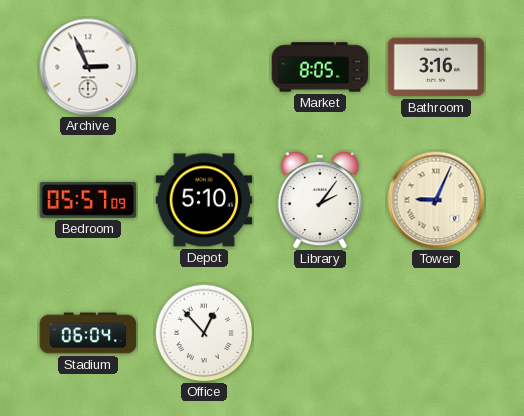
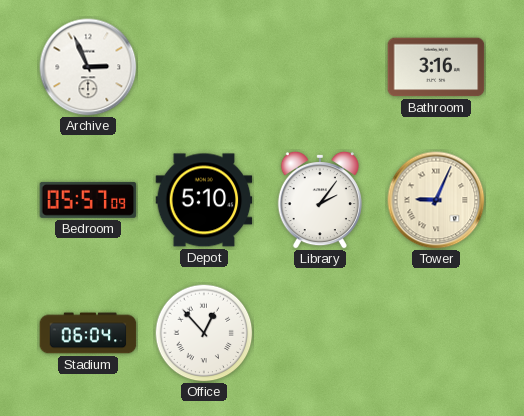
Market: 8:05 -> none (320, 67)
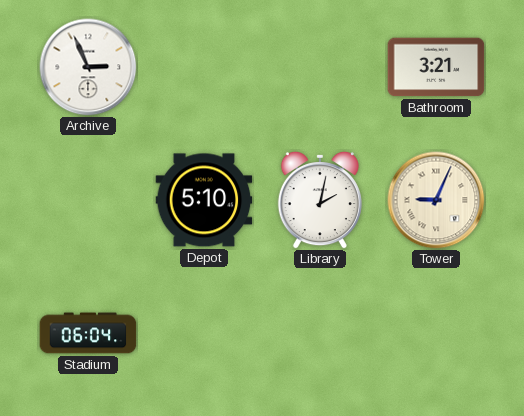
Bathroom: 3:16 -> 3:21 (436, 67)
Bedroom: 05:57 -> none (88, 200)
Library: 2:06 -> 2:02 (320, 200)
Office: 12:53 -> none (204, 333)
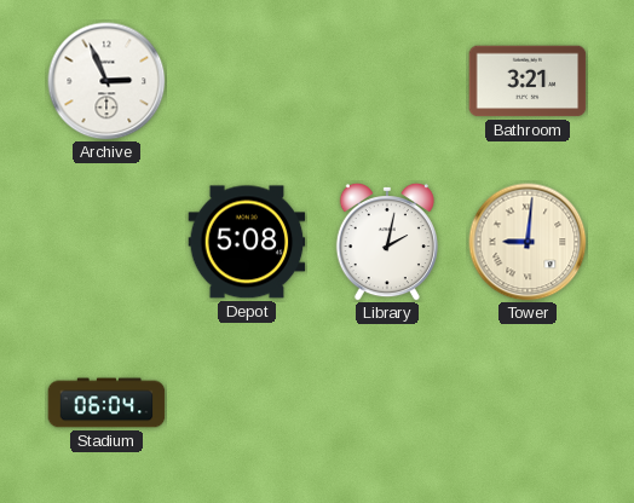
Depot: 5:10 -> 5:08 (247, 242)
Tower: 9:04 -> 9:01 (528, 242)
